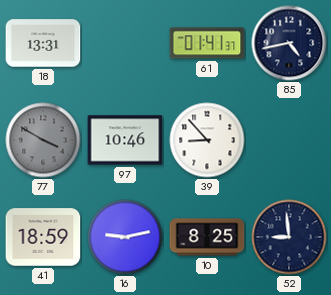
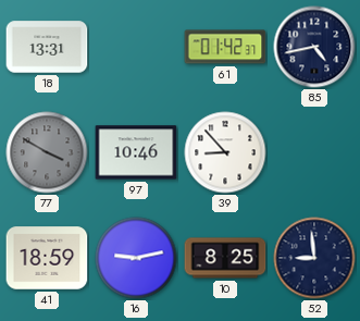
61: 01:41 -> 01:42 (225, 47)
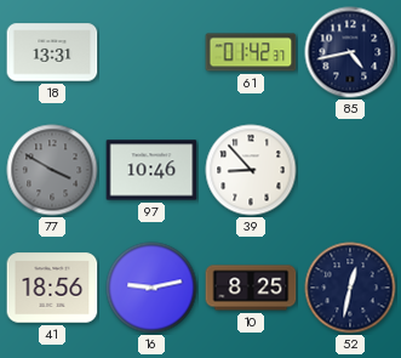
41: 18:59 -> 18:56 (52, 288)
52: 8:59 -> 12:32 (350, 288)
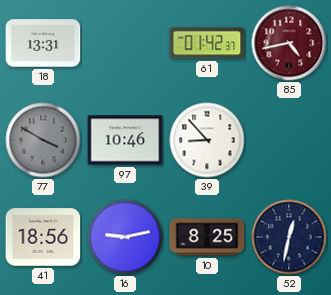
85 dial: navy -> burgundy (289, 43)
